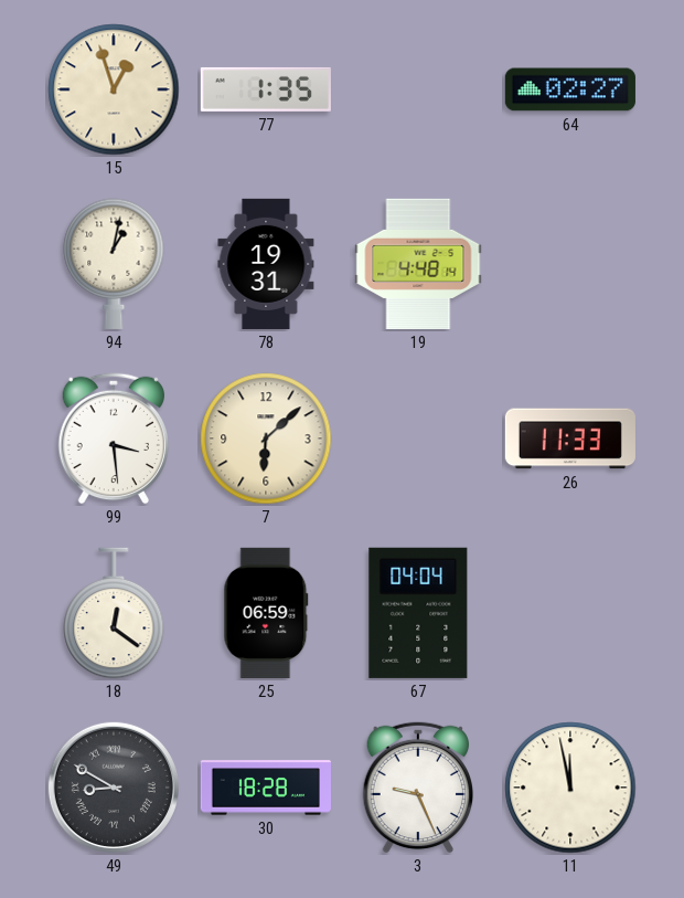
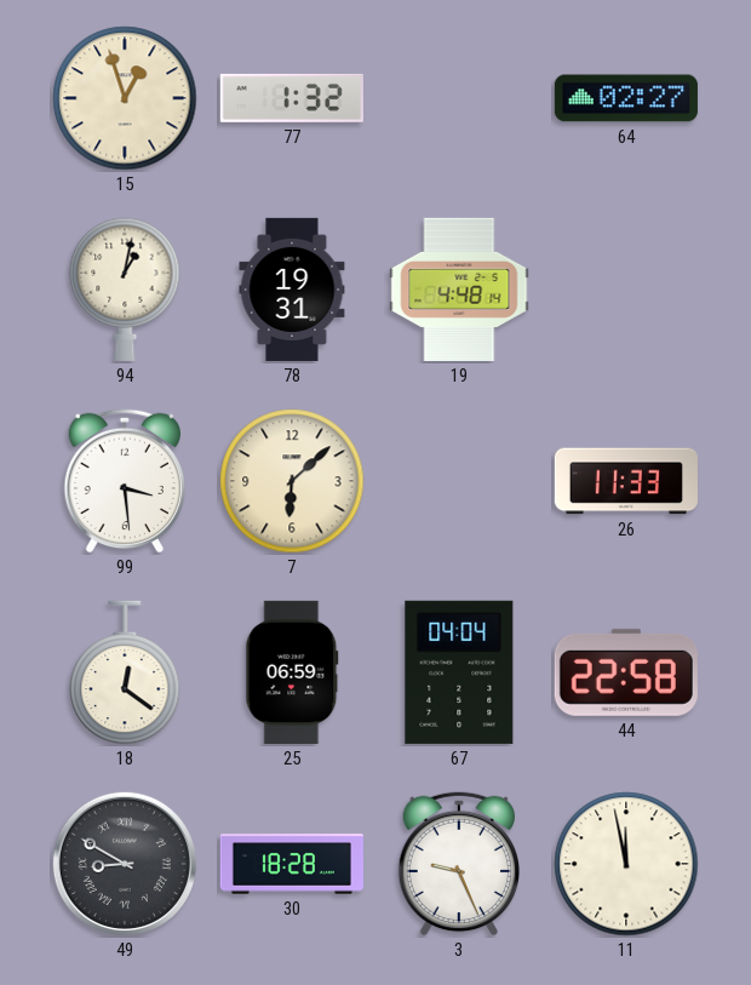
77: 1:35 -> 1:32 (292, 98)
44: none -> 22:58 (626, 672)
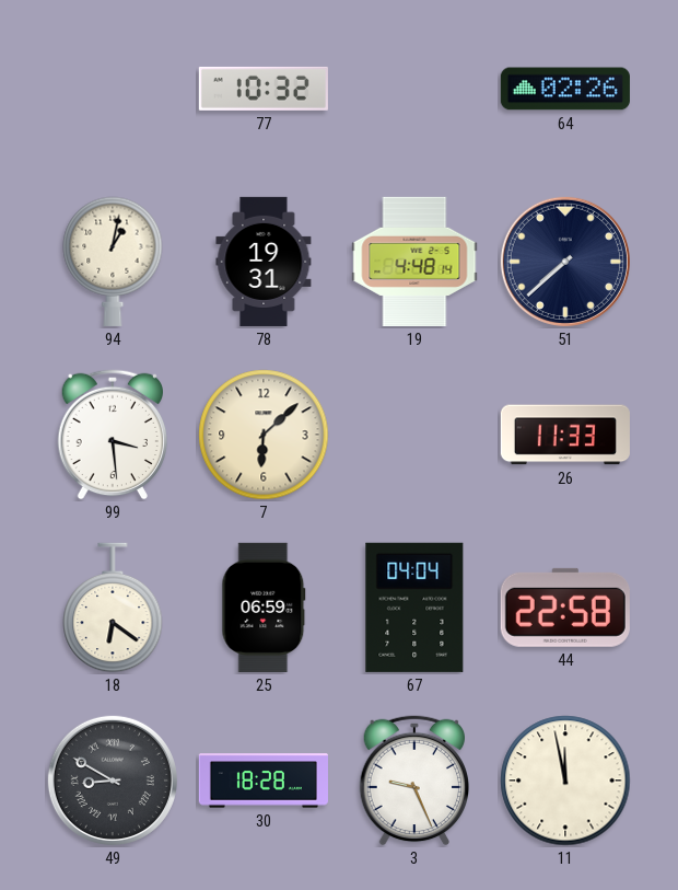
15: 12:57 -> none (125, 98)
77: 1:32 -> 10:32 (264, 89)
64: 02:27 -> 02:26 (565, 89)
51: none -> 7:38 (565, 262)
18: 12:21 -> 6:21 (113, 608)
